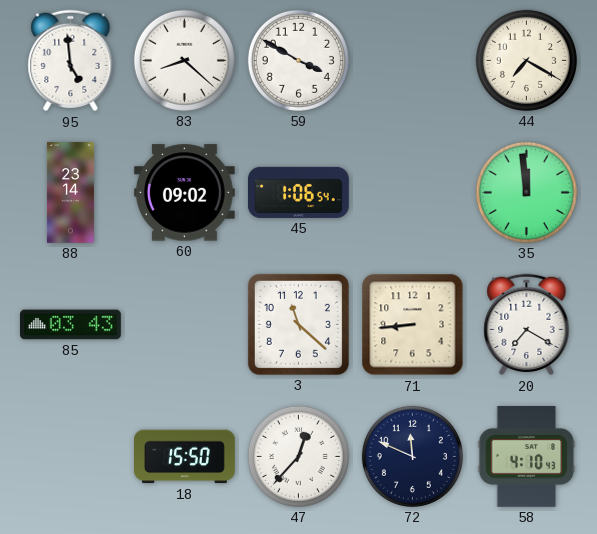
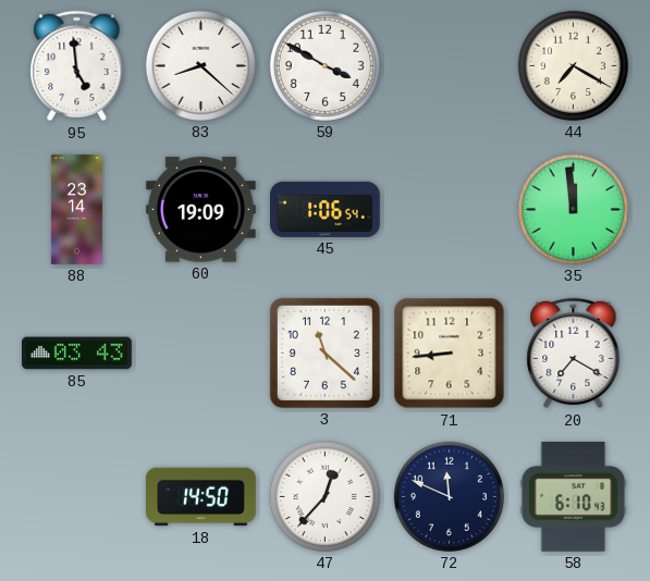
60: 09:02 -> 19:09 (200, 210)
18: 15:50 -> 14:50 (201, 497)
58: 4:10 -> 6:10 (574, 497)
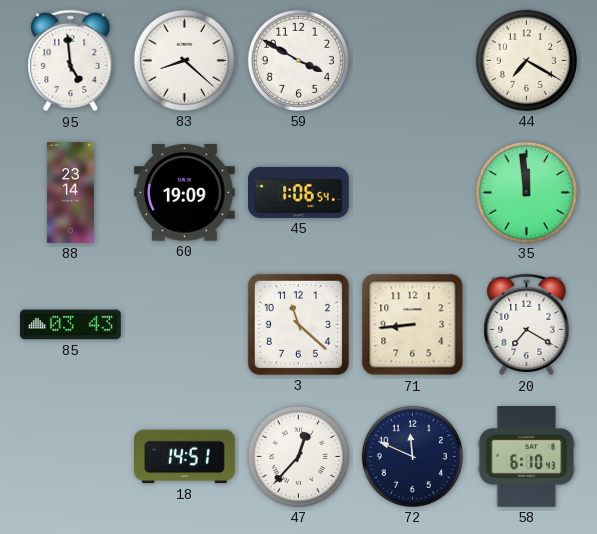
18: 14:50 -> 14:51 (185, 457)
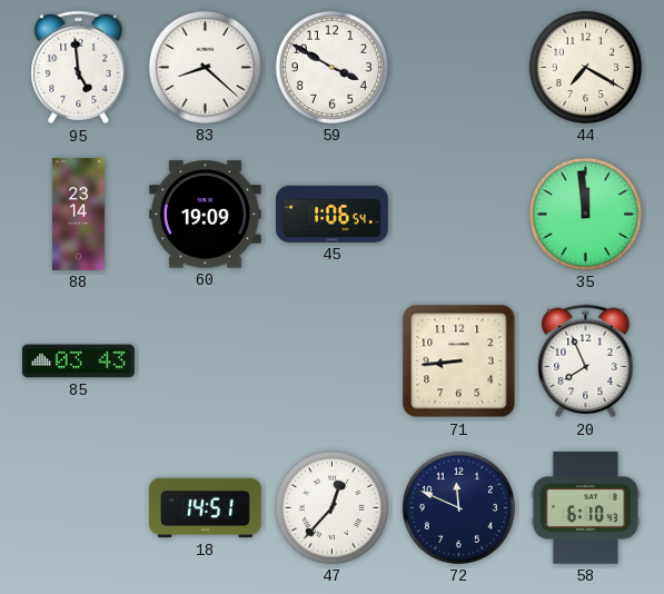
3: 11:22 -> none (298, 324)
20: 7:20 -> 7:56 (586, 362)
